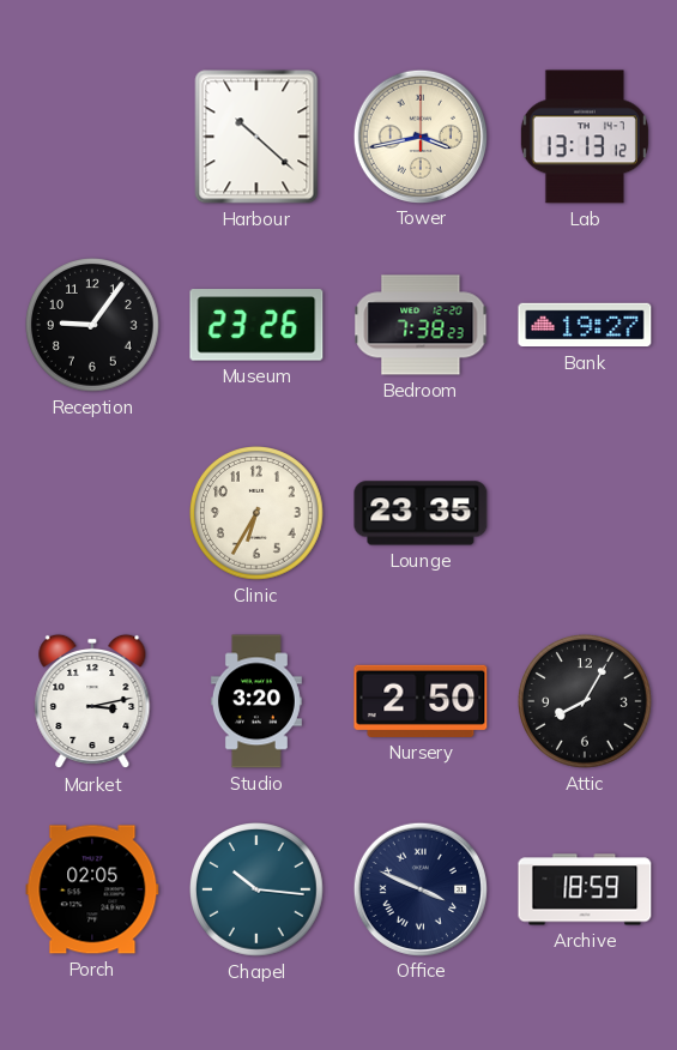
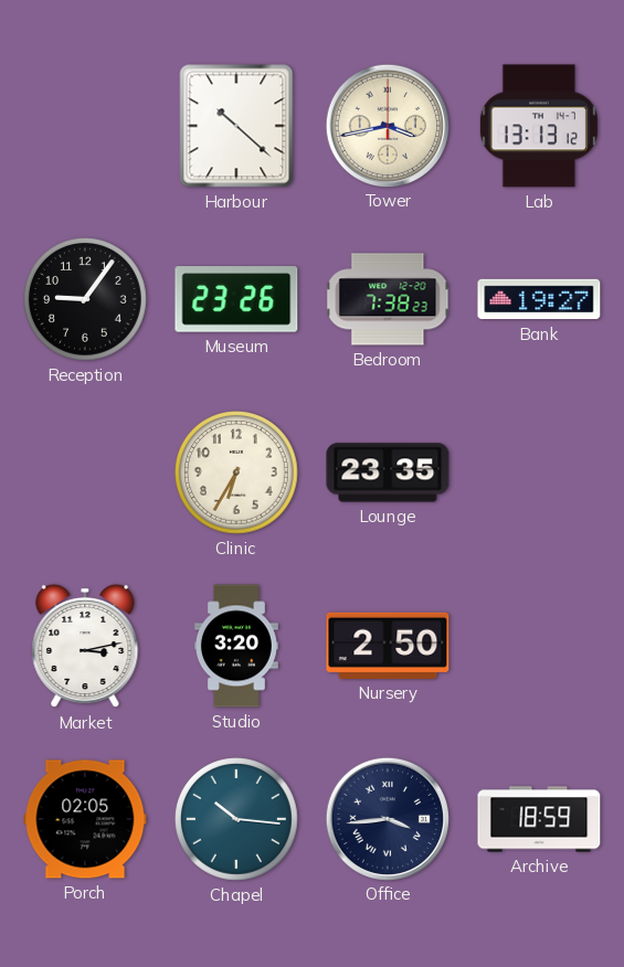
Attic: 8:05 -> none (586, 702)
Office: 3:49 -> 3:44 (387, 818)
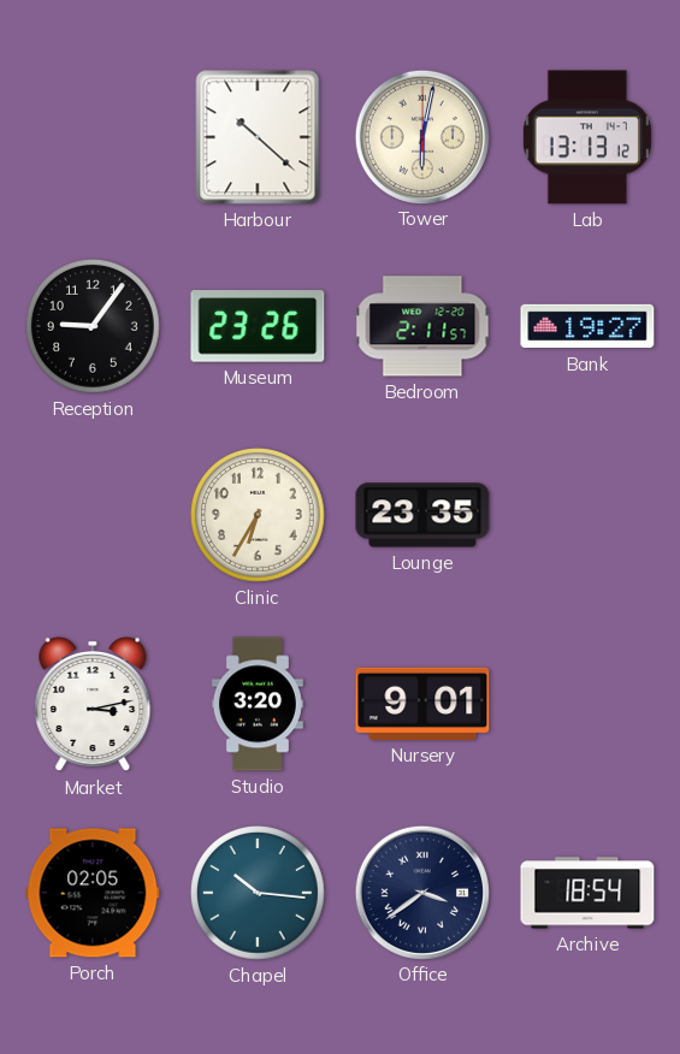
Tower: 3:43 -> 6:02 (421, 136)
Bedroom: 7:38 -> 2:11 (422, 326)
Nursery: 2:50 -> 9:01 (422, 704)
Office: 3:44 -> 3:39 (421, 892)
Archive: 18:59 -> 18:54 (587, 893)
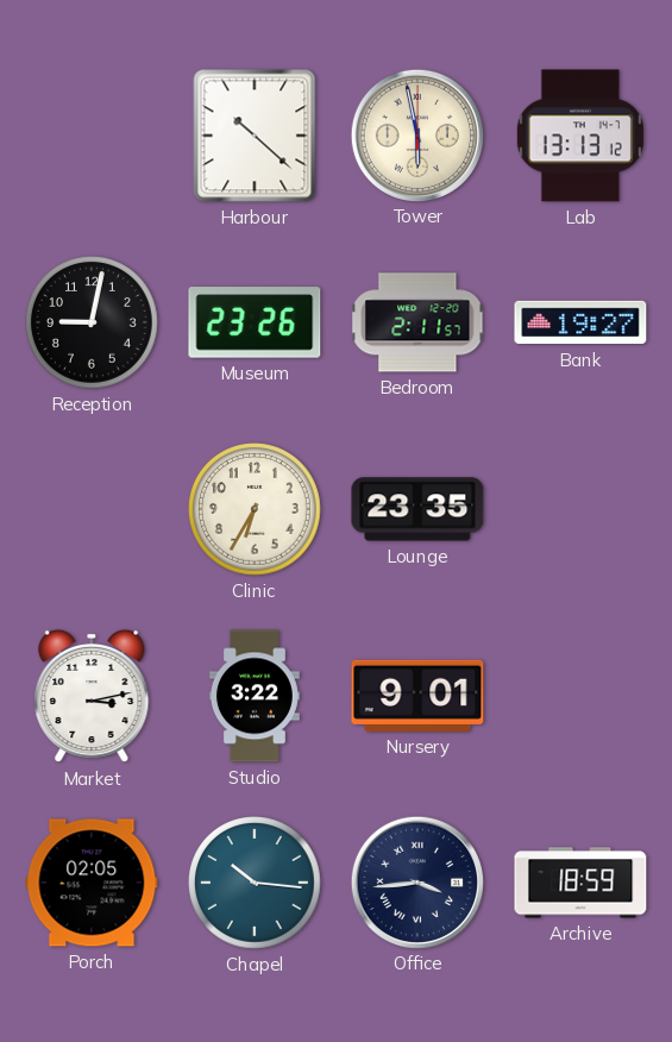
Tower: 6:02 -> 5:58 (416, 134)
Reception: 9:06 -> 9:02 (93, 324)
Studio: 3:20 -> 3:22 (255, 696)
Office: 3:39 -> 3:44 (416, 881)
Archive: 18:54 -> 18:59 (580, 883)
